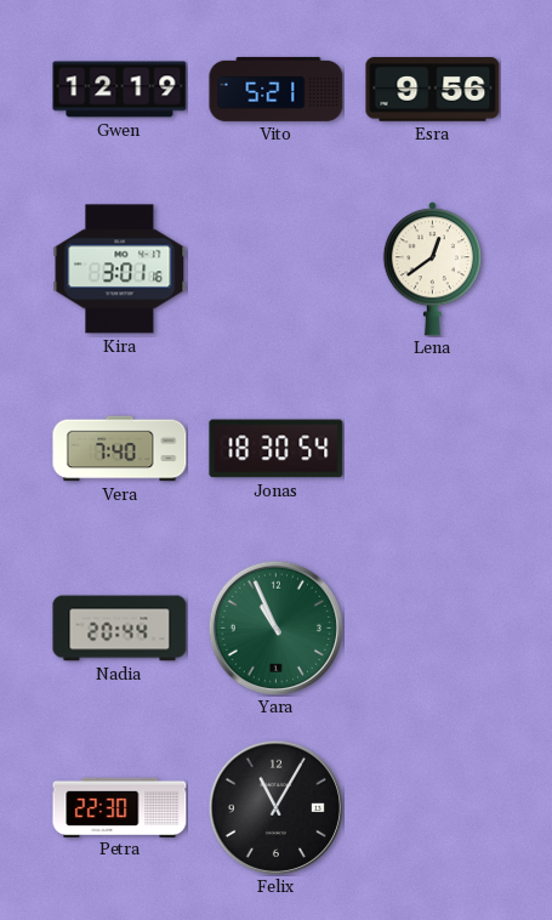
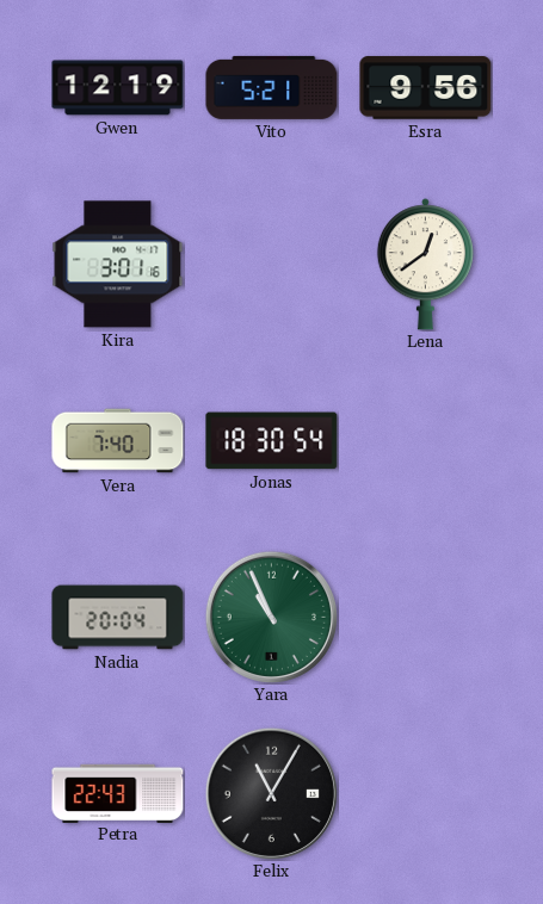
Nadia: 20:44 -> 20:04 (118, 618)
Petra: 22:30 -> 22:43 (118, 793)
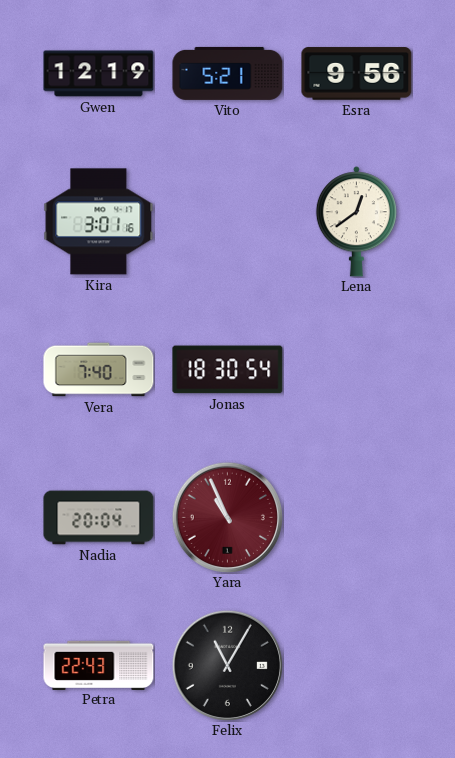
Yara dial: green -> burgundy (227, 517)
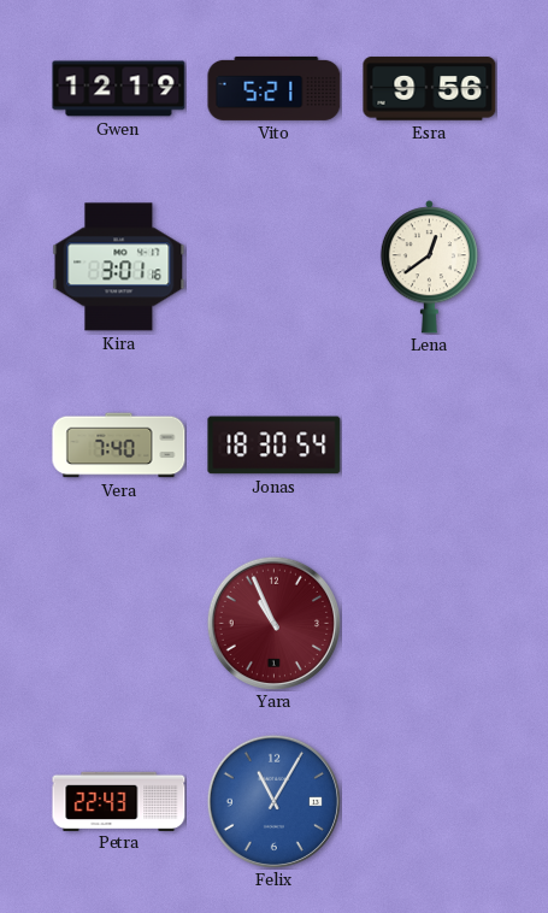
Nadia: 20:04 -> none (99, 518)
Felix dial: black -> blue (273, 801)
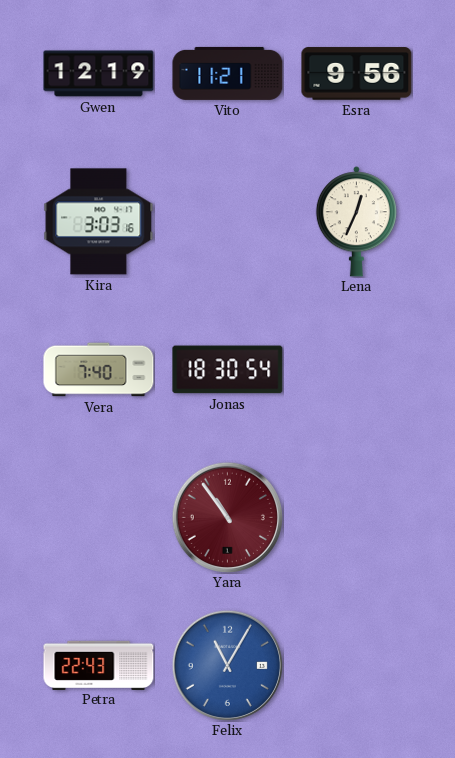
Vito: 5:21 -> 11:21 (228, 73)
Kira: 3:01 -> 3:03 (99, 222)
Lena: 12:39 -> 12:34 (356, 222)
Yara: 10:56 -> 10:54 (227, 517)
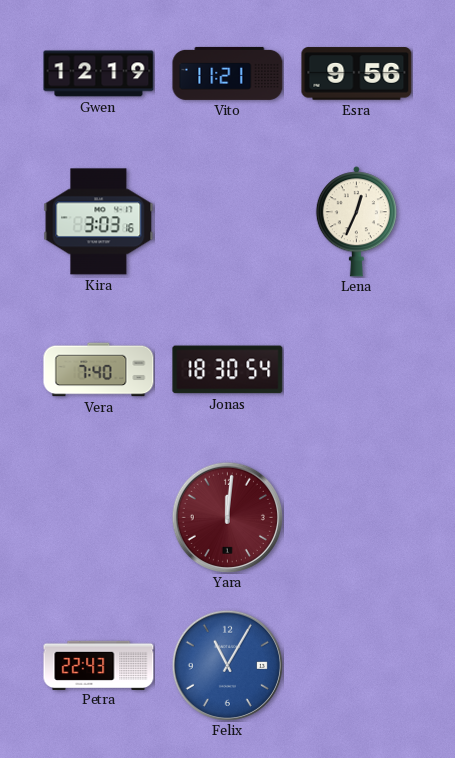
Yara: 10:54 -> 12:01 (227, 517)
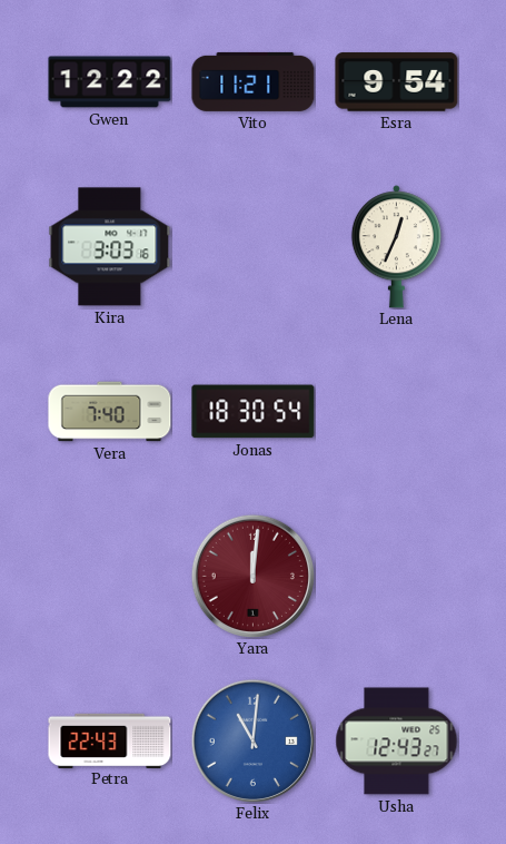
Gwen: 12:19 -> 12:22 (110, 82)
Esra: 9:56 -> 9:54 (397, 82)
Felix: 11:05 -> 11:01 (252, 740)
Usha: none -> 12:43 (397, 742)
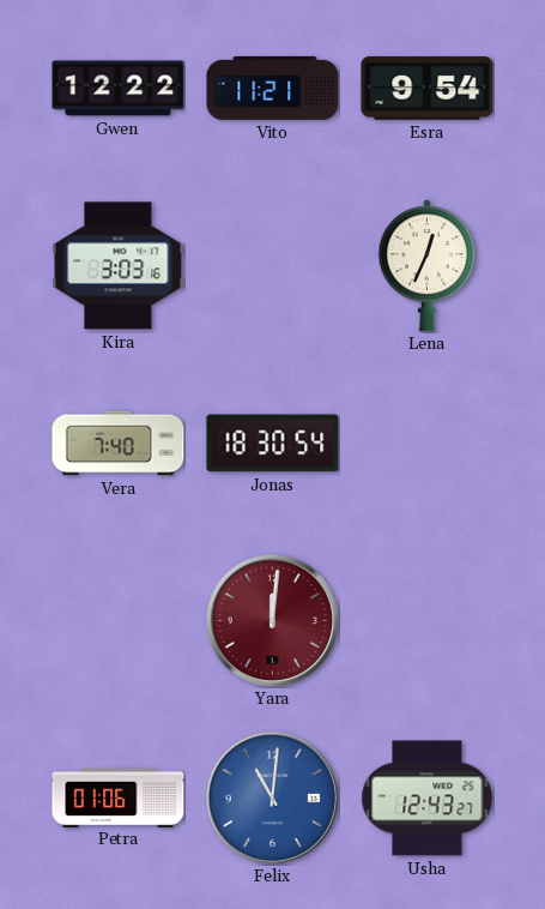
Petra: 22:43 -> 01:06 (119, 797)
